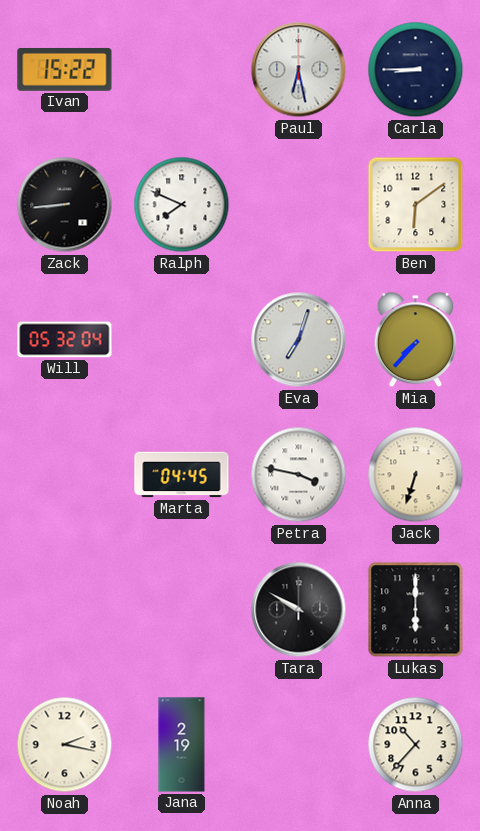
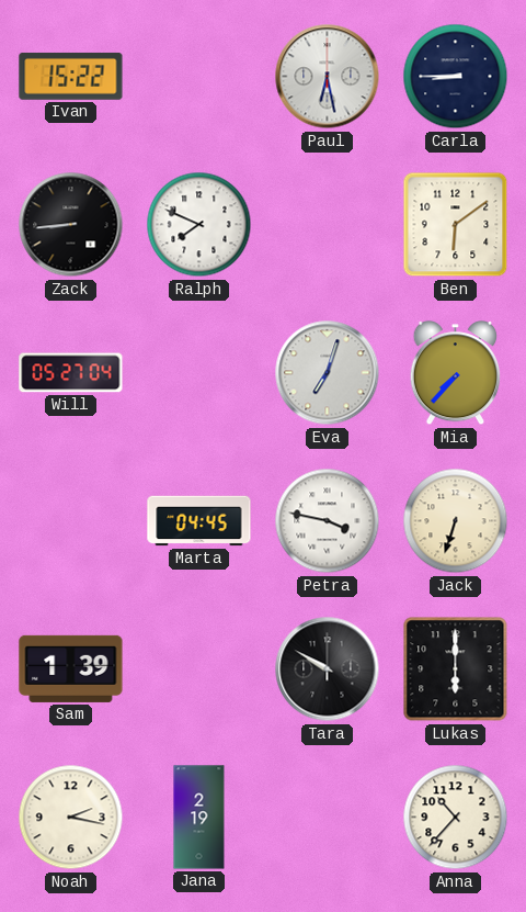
Will: 05:32 -> 05:27 (71, 373)
Sam: none -> 1:39 (71, 668)
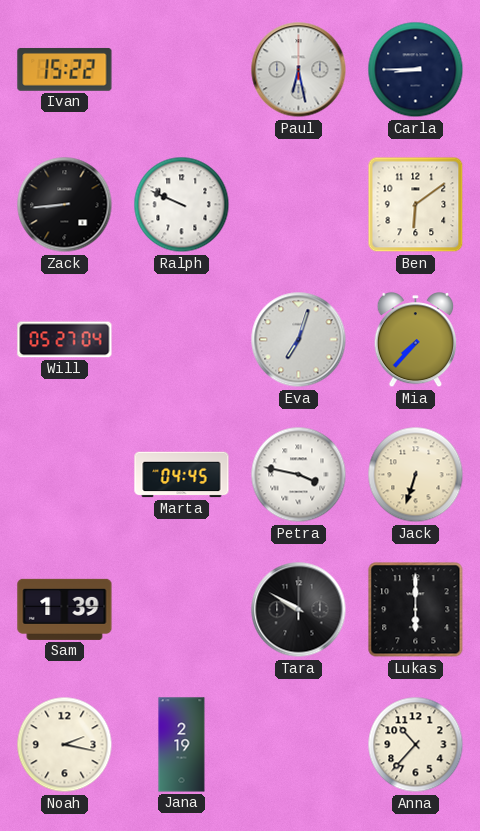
Ralph: 7:49 -> 9:49 (182, 205)
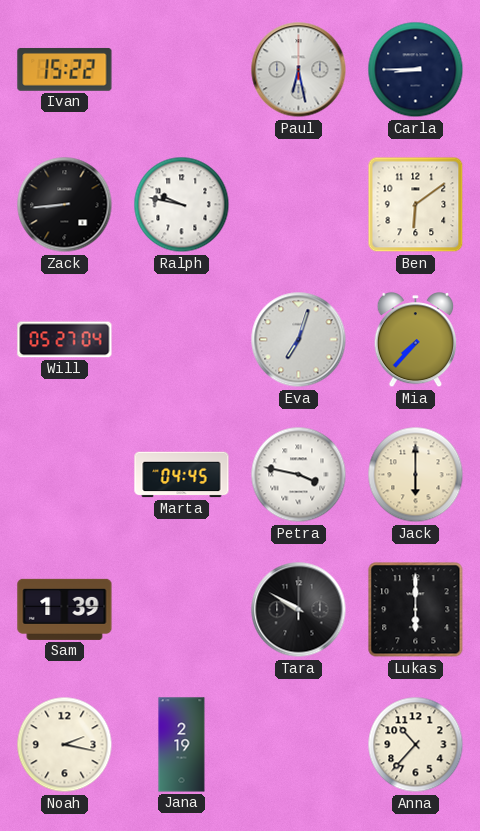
Ralph: 9:49 -> 9:47 (182, 205)
Jack: 6:33 -> 6:00 (416, 475)
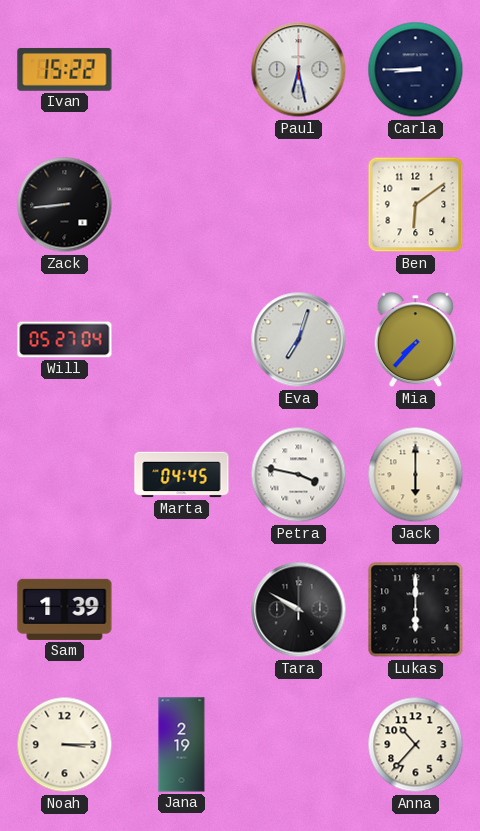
Ralph: 9:47 -> none (182, 205)
Noah: 2:17 -> 3:15 (65, 745)
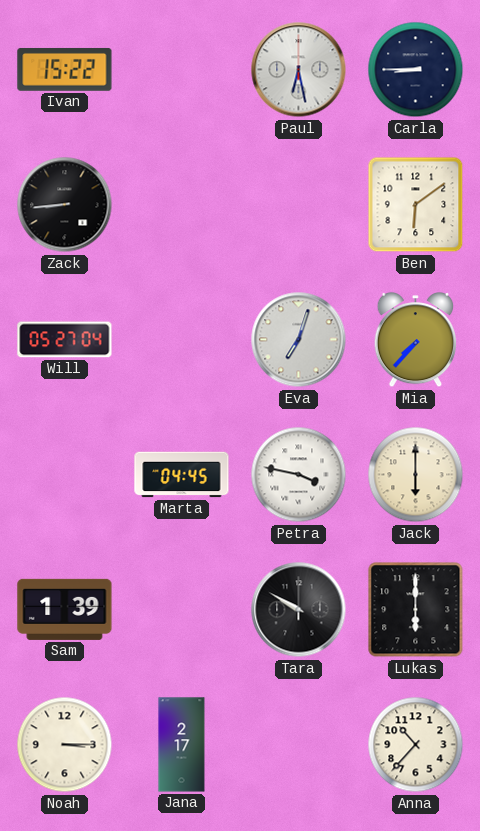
Jana: 2:19 -> 2:17 (182, 745)
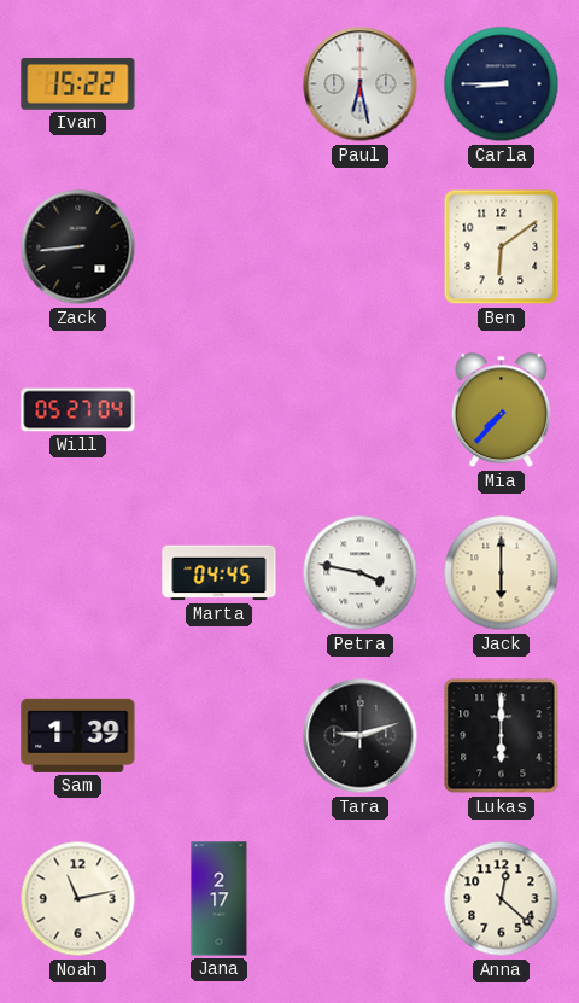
Eva: 7:03 -> none (299, 340)
Tara: 9:50 -> 9:12 (361, 736)
Noah: 3:15 -> 11:13 (78, 899)
Anna: 10:37 -> 12:22 (502, 899)
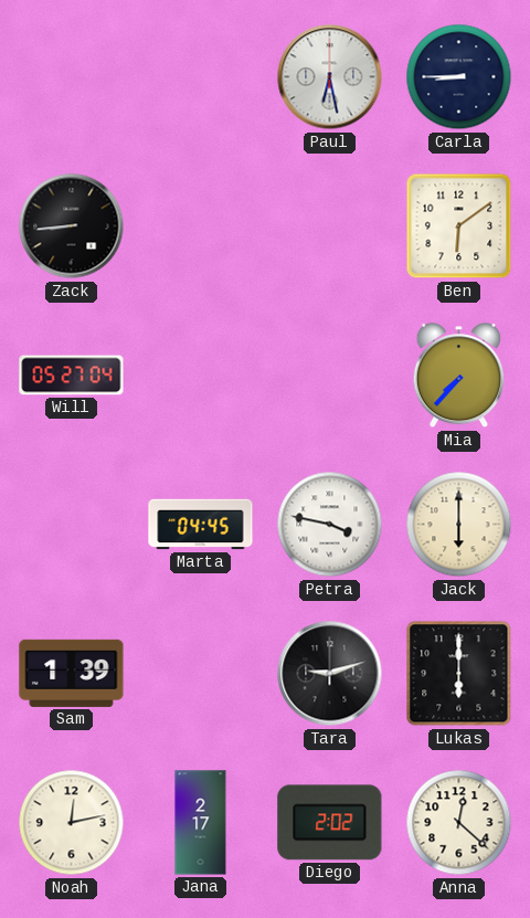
Ivan: 15:22 -> none (78, 84)
Noah: 11:13 -> 12:13 (72, 823)
Diego: none -> 2:02 (330, 823)
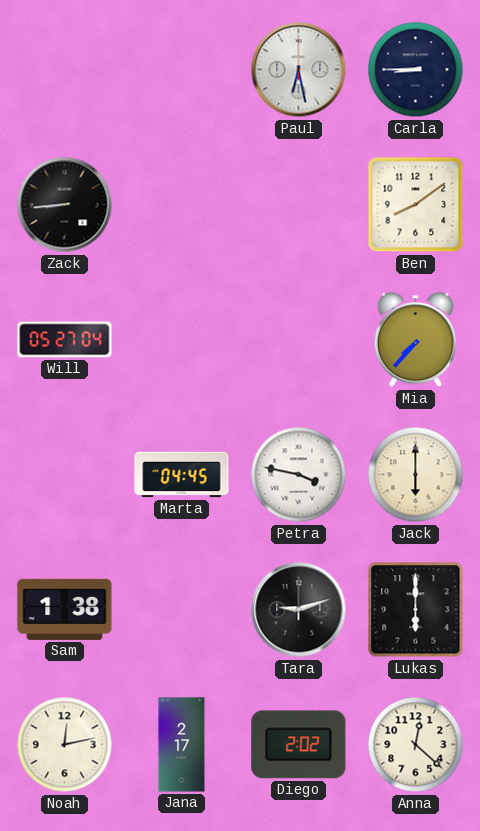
Ben: 6:09 -> 8:09 (416, 205)
Sam: 1:39 -> 1:38 (65, 609)
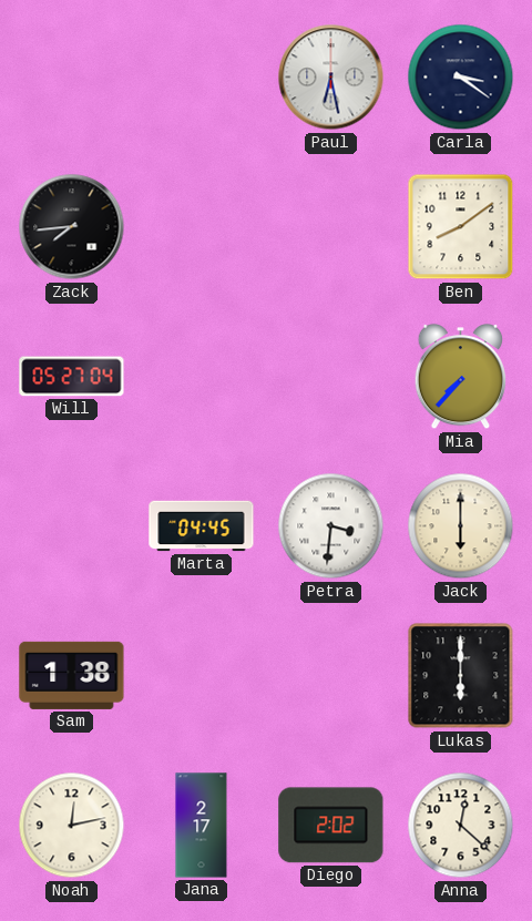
Carla: 8:45 -> 3:21 (461, 78)
Zack: 8:44 -> 7:44 (72, 227)
Petra: 3:47 -> 3:31 (331, 526)
Tara: 9:12 -> none (299, 610)
